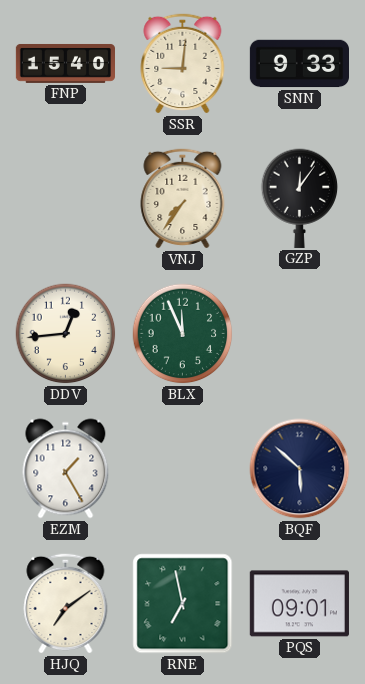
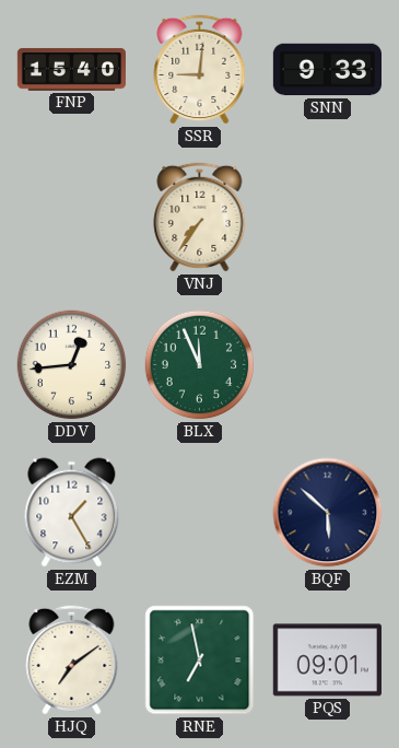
GZP: 12:06 -> none (300, 198)
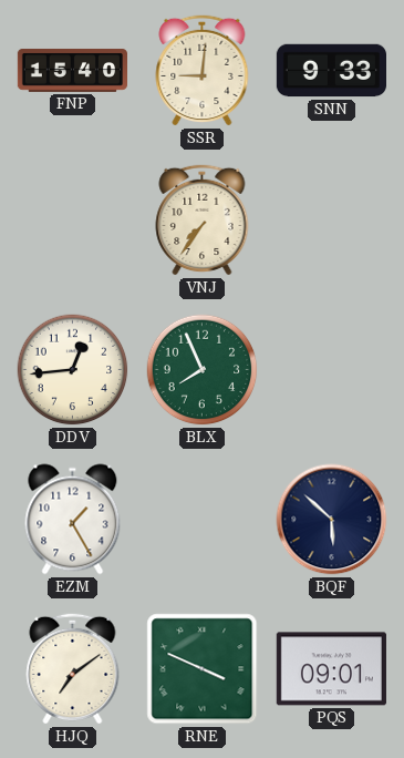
BLX: 11:56 -> 7:56 (203, 370)
RNE: 6:58 -> 3:49 (203, 669)
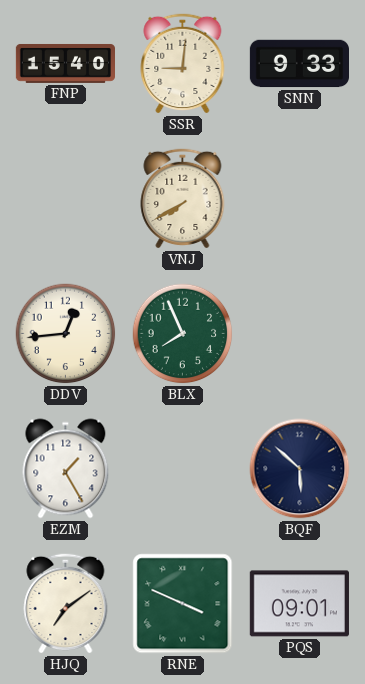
VNJ: 7:36 -> 7:40 (183, 198)
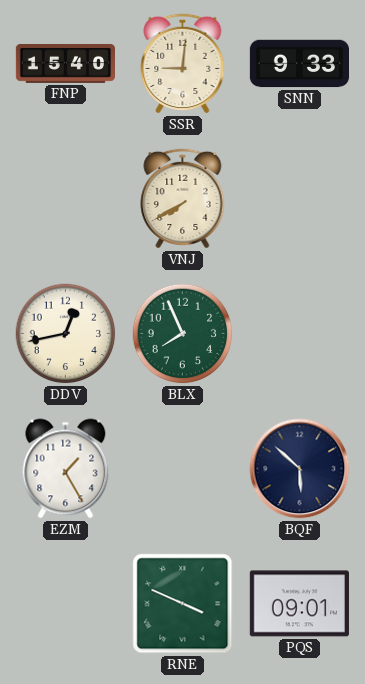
DDV: 12:44 -> 12:43 (66, 334)
HJQ: 7:09 -> none (66, 603)
